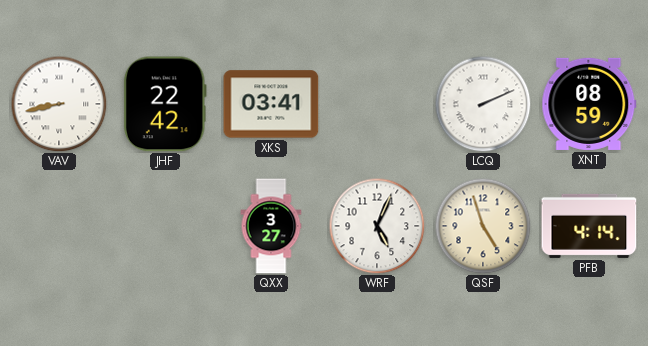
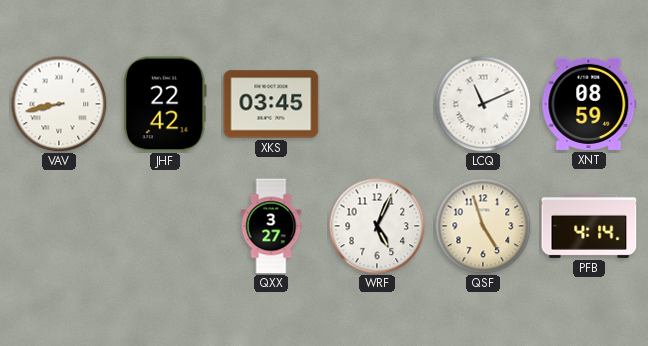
XKS: 03:41 -> 03:45 (271, 104)
LCQ: 2:11 -> 11:11 (483, 104)
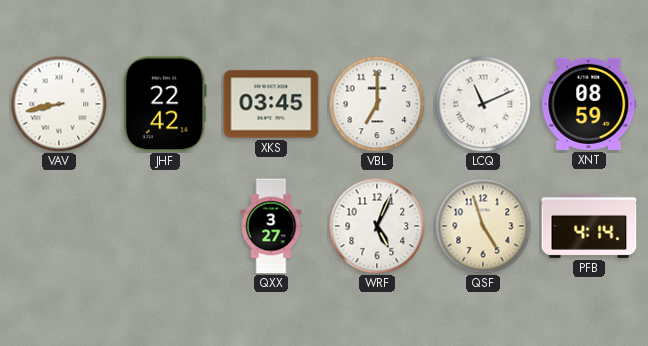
VBL: none -> 7:00 (377, 104)
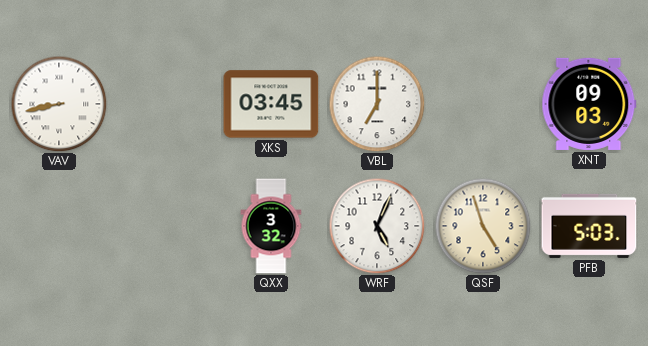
JHF: 22:42 -> none (165, 104)
LCQ: 11:11 -> none (483, 104)
XNT: 08:59 -> 09:03 (589, 104)
QXX: 3:27 -> 3:32 (271, 226)
PFB: 4:14 -> 5:03 (589, 226)
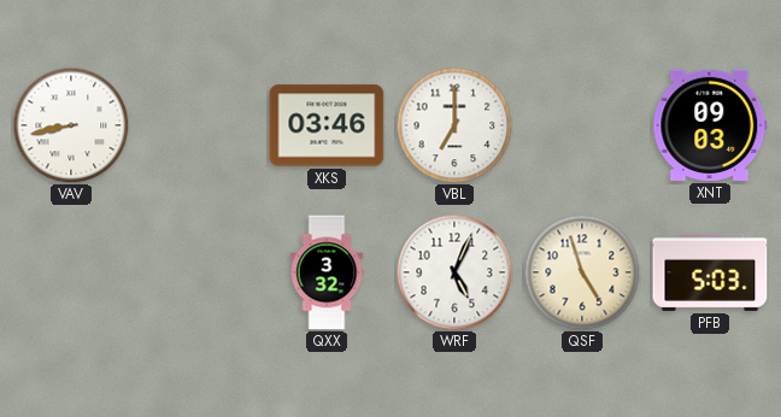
XKS: 03:45 -> 03:46 (327, 125)
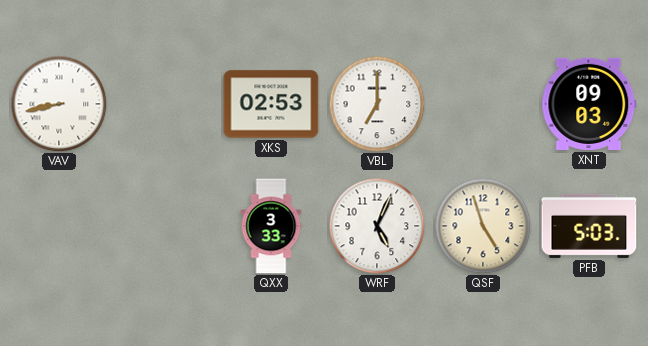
XKS: 03:46 -> 02:53 (271, 104)
QXX: 3:32 -> 3:33 (271, 226)
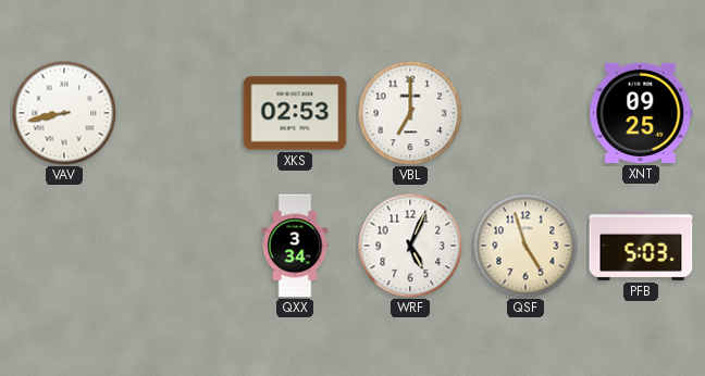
XNT: 09:03 -> 09:25 (641, 113)
QXX: 3:33 -> 3:34 (295, 246)
